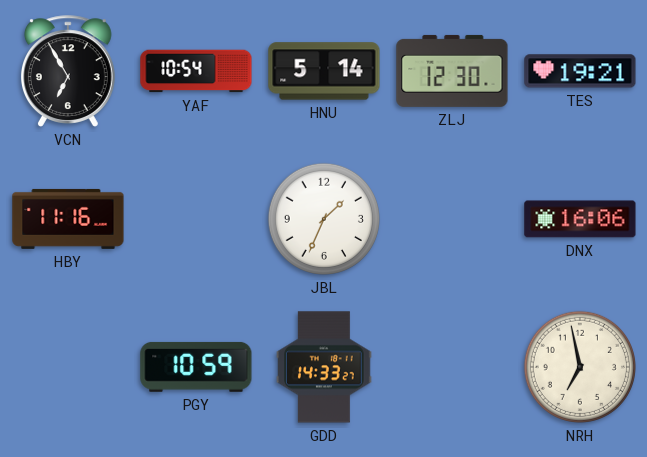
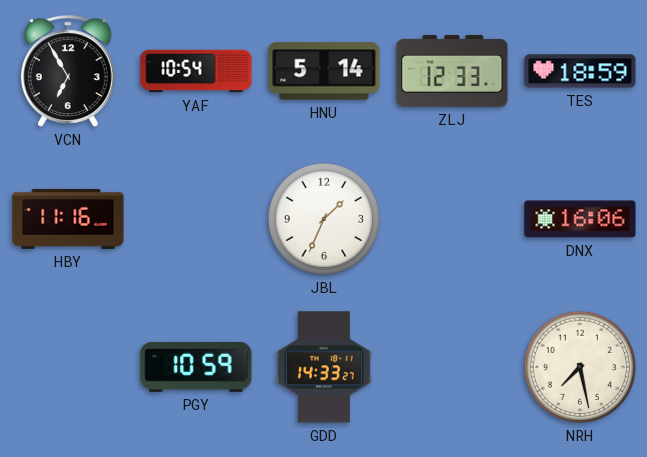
ZLJ: 12:30 -> 12:33 (452, 71)
TES: 19:21 -> 18:59 (580, 71)
NRH: 6:58 -> 7:28 (580, 367)
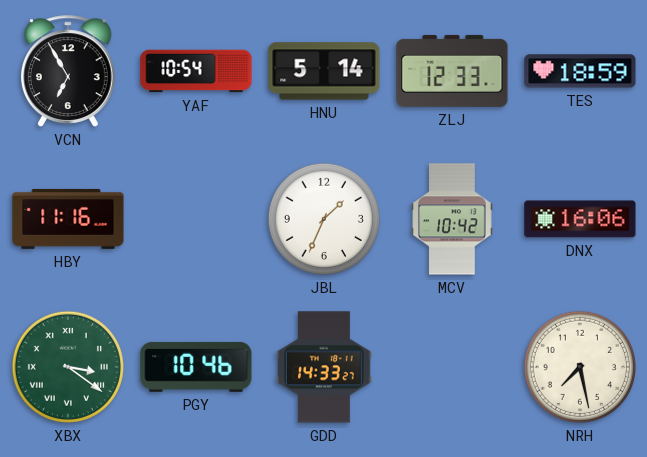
MCV: none -> 10:42 (452, 219)
XBX: none -> 3:21 (68, 367)
PGY: 10:59 -> 10:46 (196, 367)
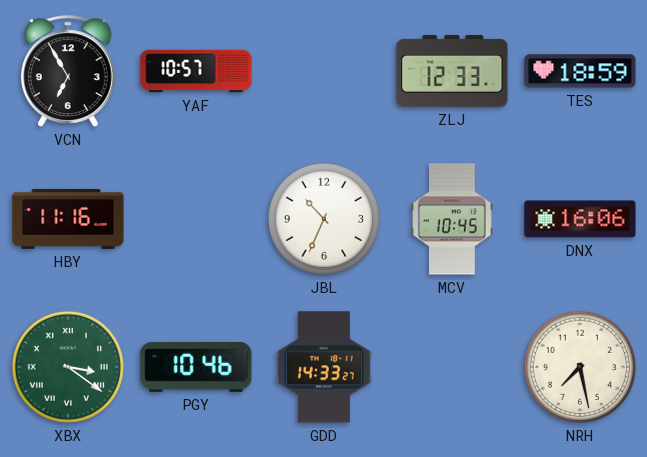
YAF: 10:54 -> 10:57 (196, 71)
HNU: 5:14 -> none (324, 71)
JBL: 1:34 -> 10:34 (324, 219)
MCV: 10:42 -> 10:45 (452, 219)
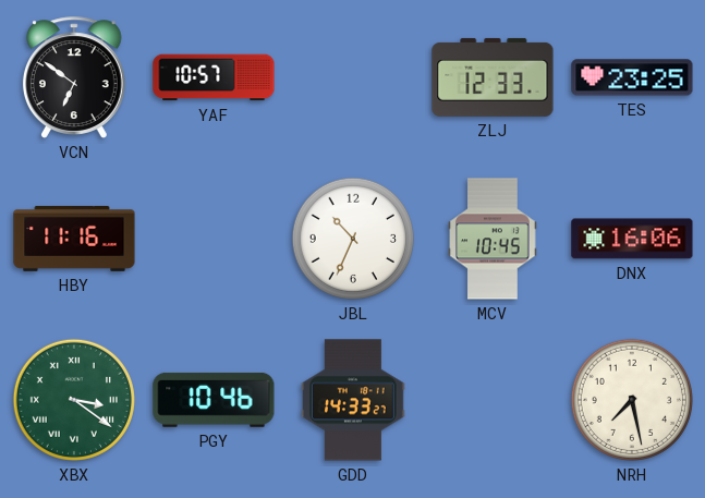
VCN: 6:55 -> 6:51 (74, 77)
TES: 18:59 -> 23:25 (632, 77)
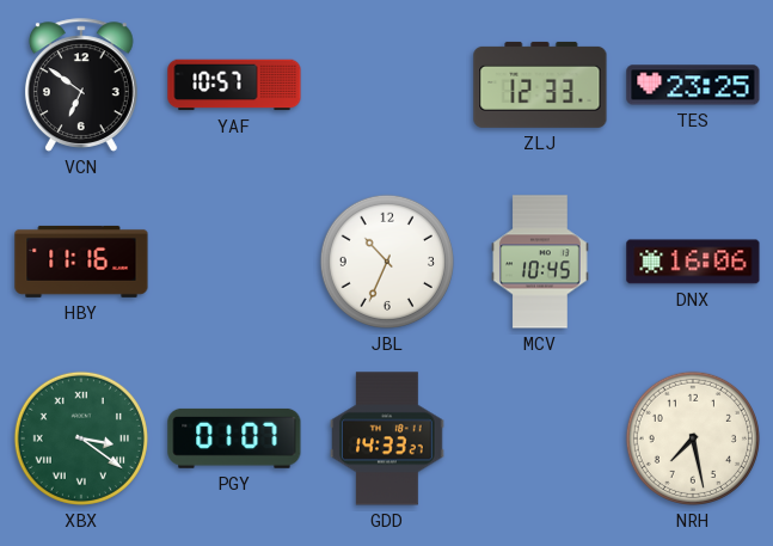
PGY: 10:46 -> 01:07 (234, 438)
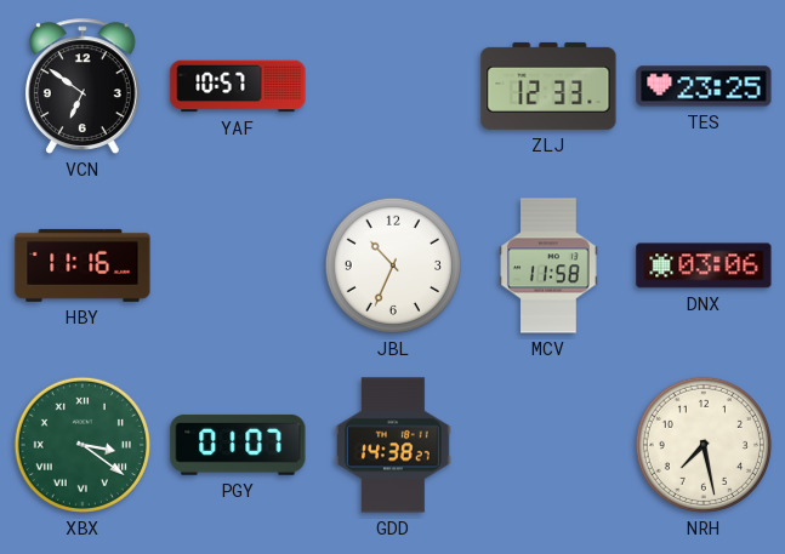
MCV: 10:45 -> 11:58 (548, 265)
DNX: 16:06 -> 03:06 (704, 265)
GDD: 14:33 -> 14:38 (393, 445)
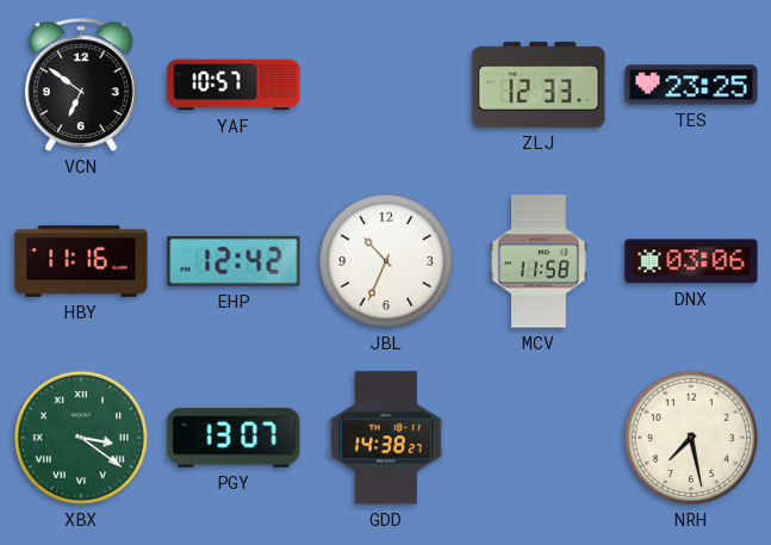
EHP: none -> 12:42 (234, 261)
PGY: 01:07 -> 13:07 (234, 438)
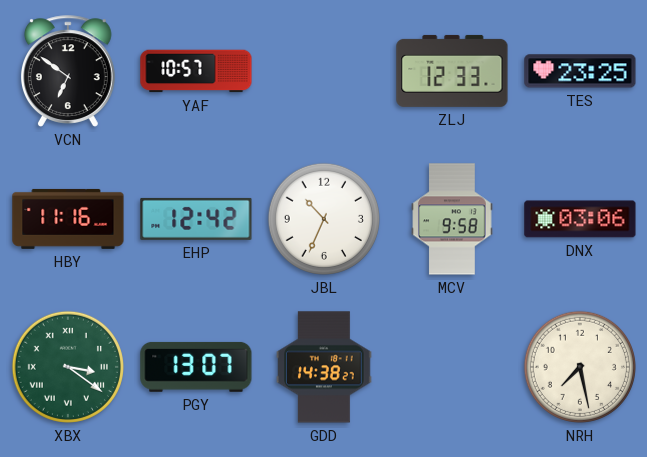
MCV: 11:58 -> 9:58 (452, 219)
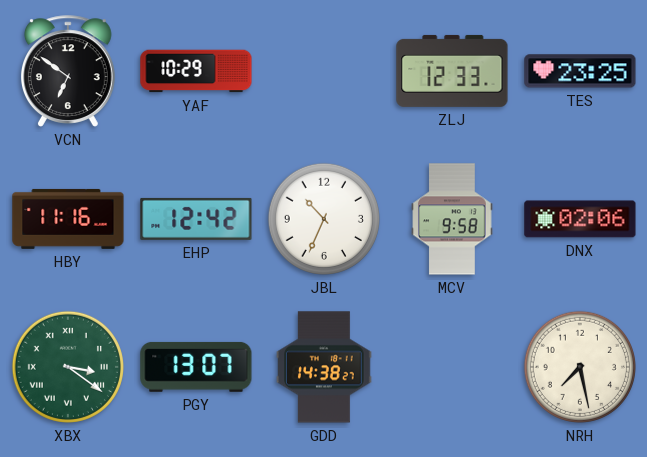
YAF: 10:57 -> 10:29 (196, 71)
DNX: 03:06 -> 02:06 (580, 219)
